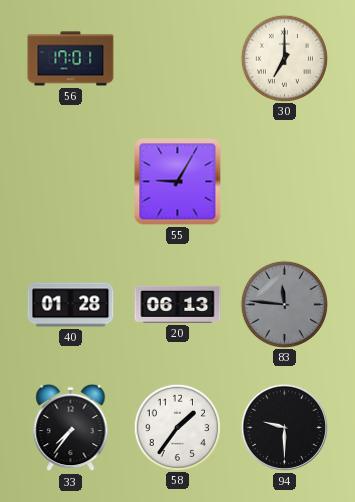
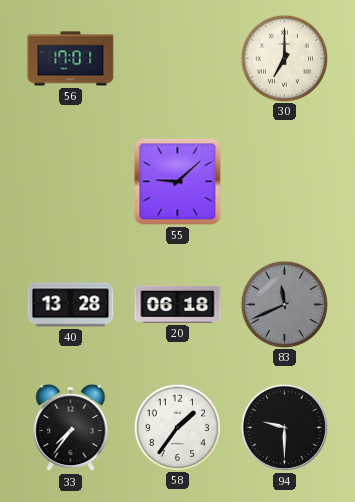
55: 9:05 -> 9:08 (178, 182)
40: 01:28 -> 13:28 (71, 305)
20: 06:13 -> 06:18 (178, 304)
83: 11:46 -> 11:41 (284, 304)
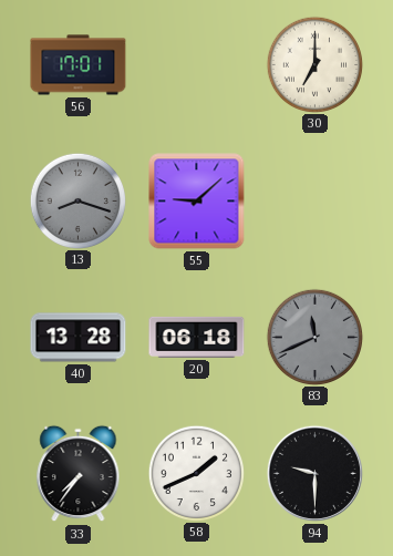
13: none -> 8:18 (77, 200)
58: 1:36 -> 1:41 (196, 473)
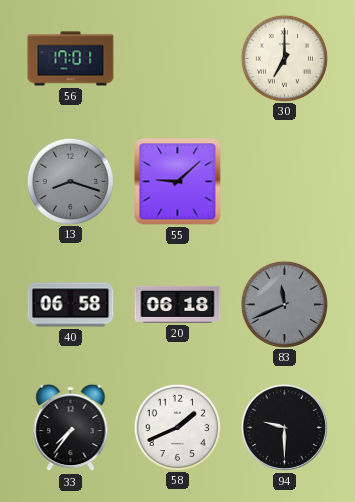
40: 13:28 -> 06:58 (71, 305)
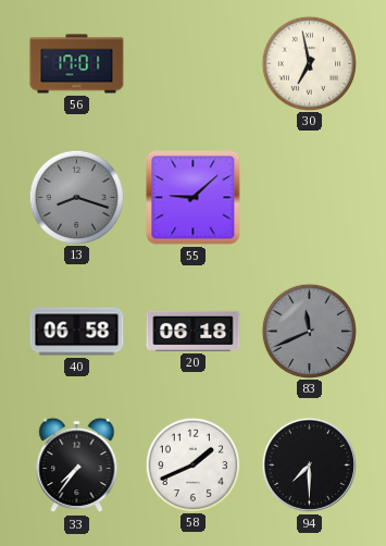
30: 7:00 -> 6:58 (309, 63)
94: 9:30 -> 7:30 (309, 464)
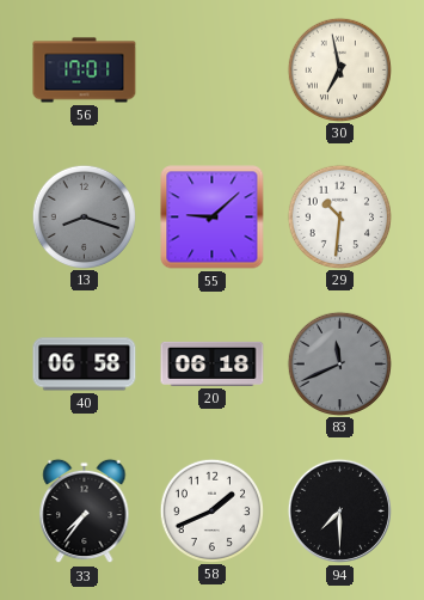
29: none -> 10:31 (339, 216)
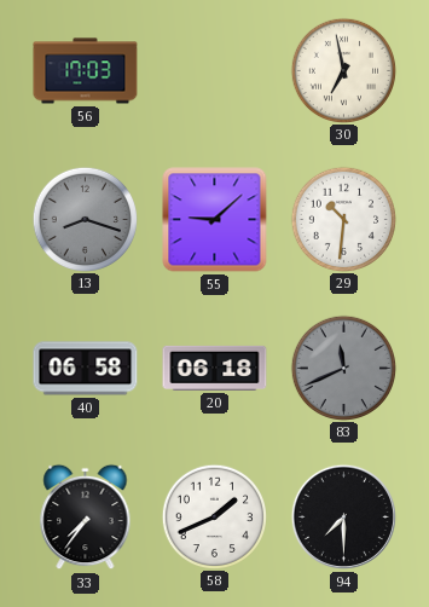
56: 17:01 -> 17:03 (86, 71)
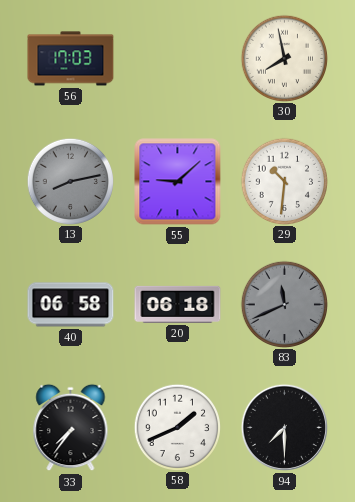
30: 6:58 -> 7:58 (284, 58)
13: 8:18 -> 8:13 (70, 181)
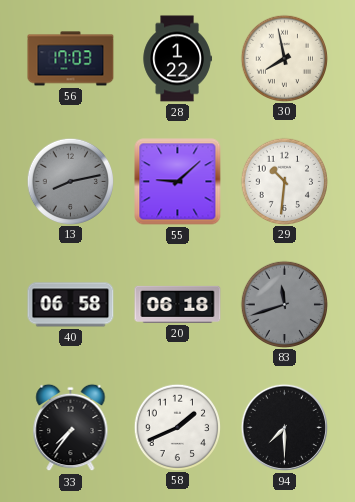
28: none -> 1:22 (177, 59)
83: 11:41 -> 11:42 (284, 304)
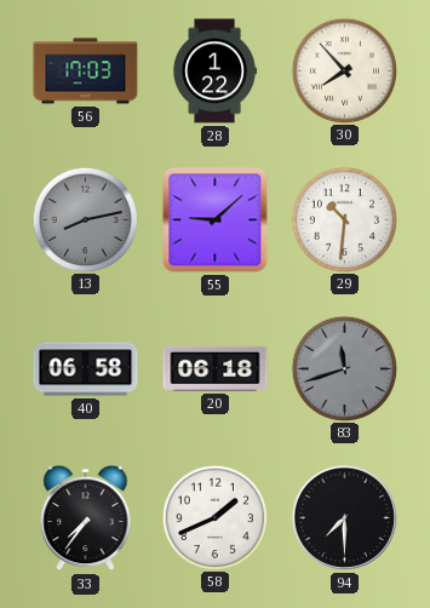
30: 7:58 -> 7:53 (344, 70)
